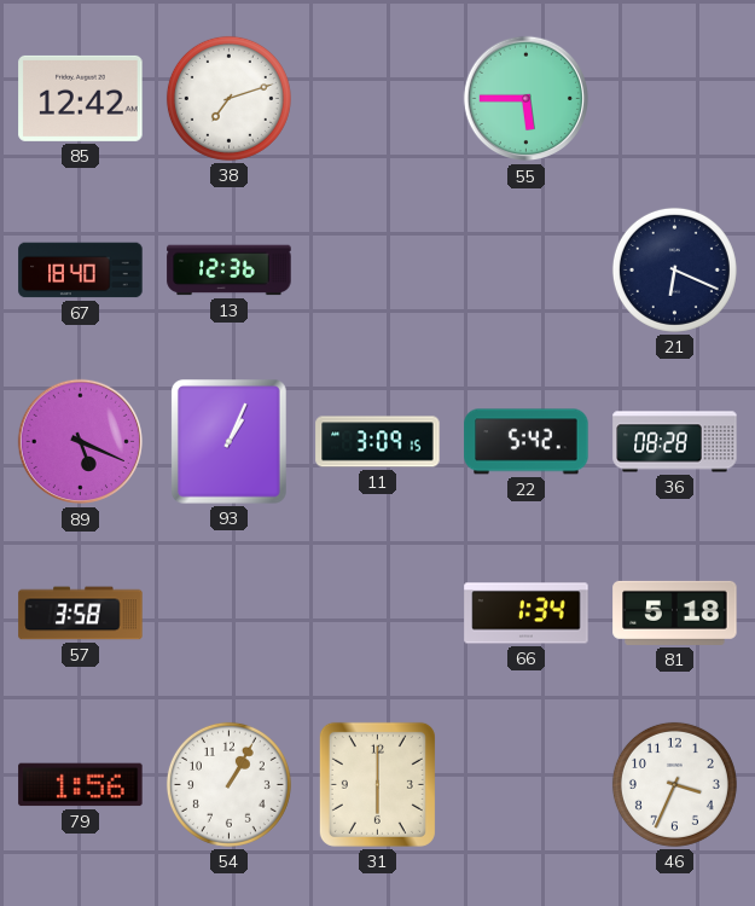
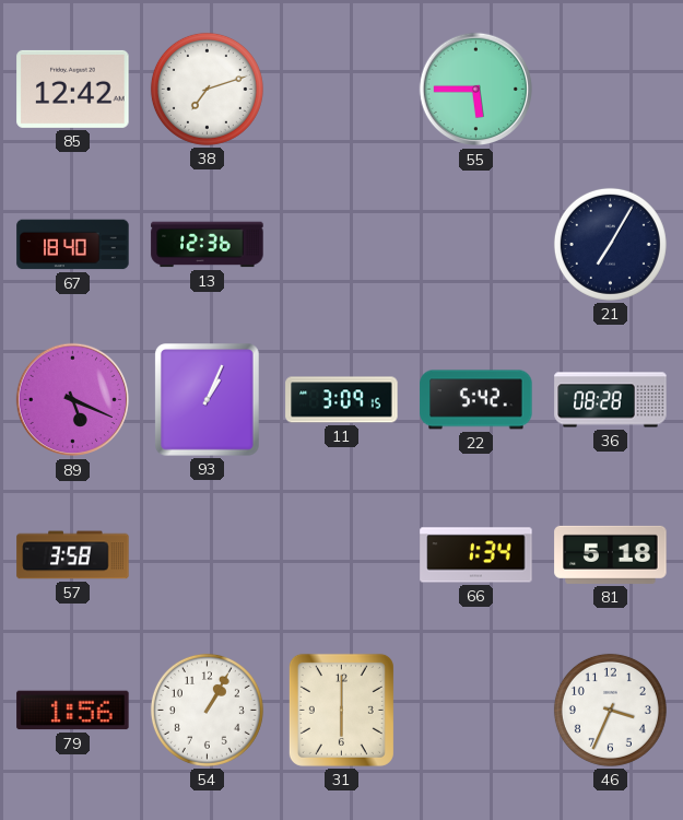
21: 6:19 -> 7:05 (610, 244)
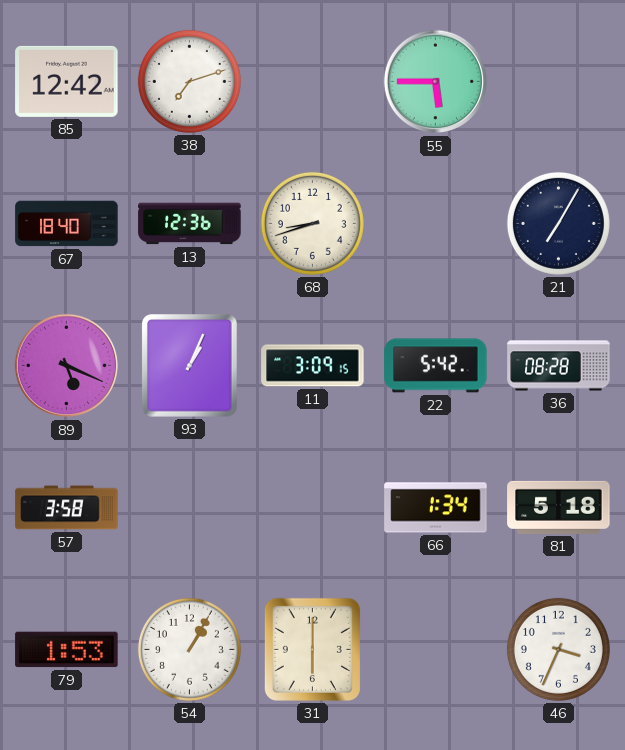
68: none -> 8:42 (312, 223)
79: 1:56 -> 1:53 (67, 650)
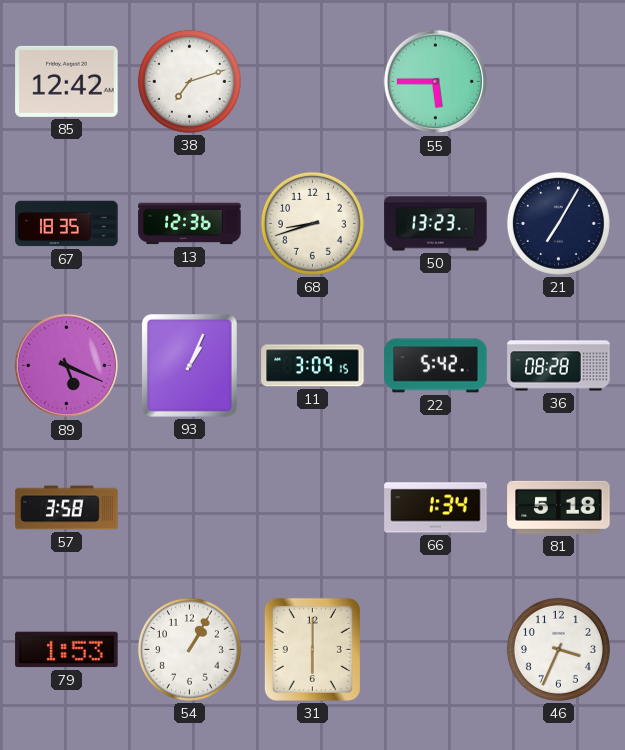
67: 18:40 -> 18:35 (67, 224)
50: none -> 13:23 (436, 224)
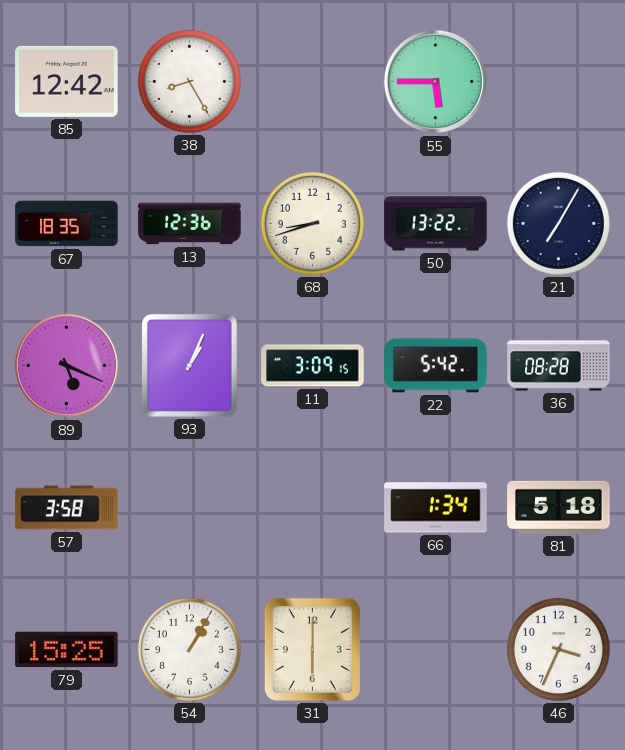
38: 7:12 -> 8:25 (189, 81)
50: 13:23 -> 13:22 (436, 224)
79: 1:53 -> 15:25 (67, 650)
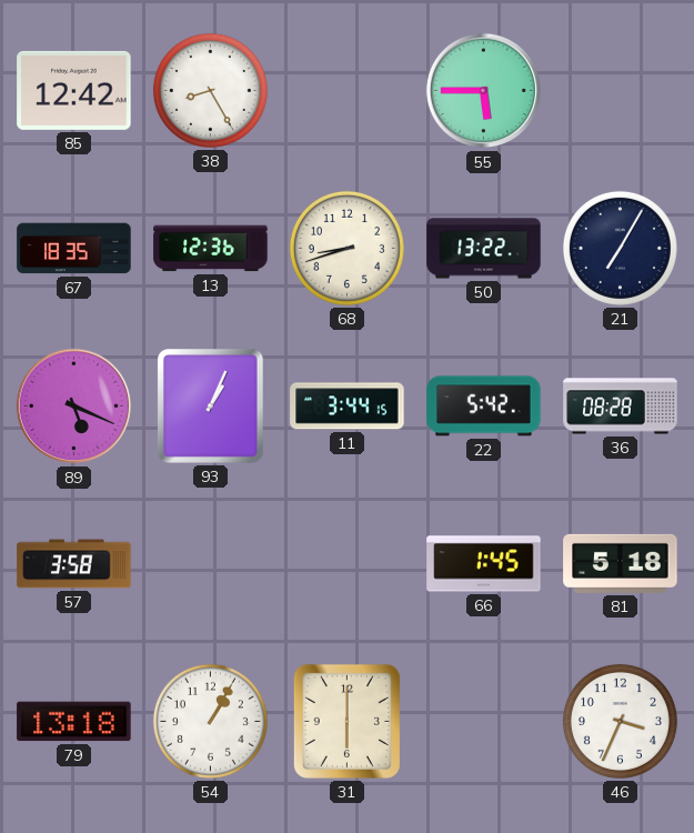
11: 3:09 -> 3:44 (348, 407)
66: 1:34 -> 1:45 (484, 564)
79: 15:25 -> 13:18 (74, 722)
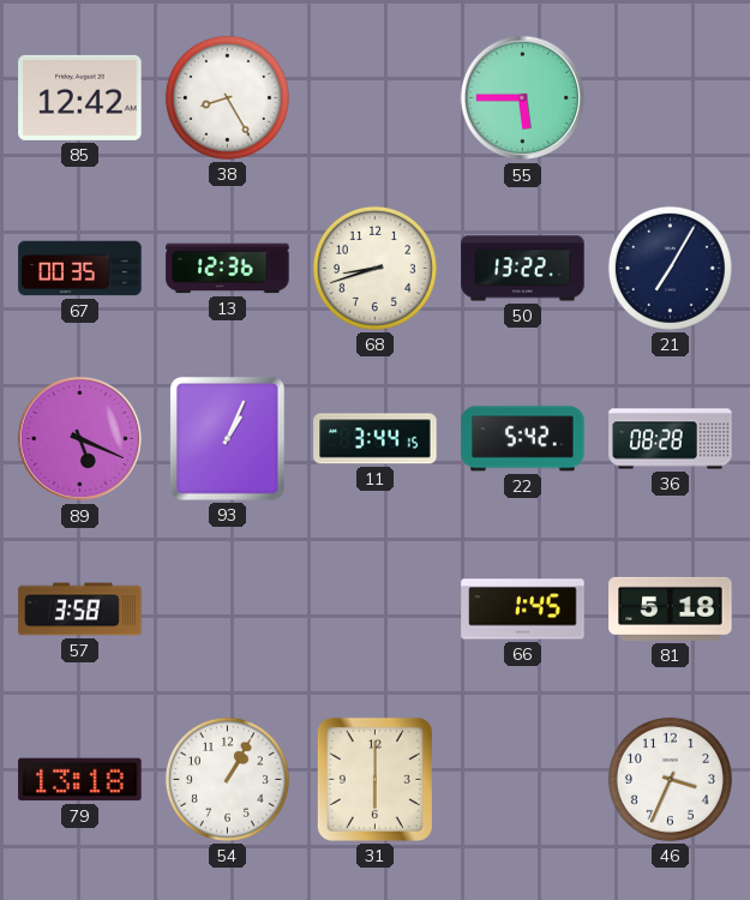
67: 18:35 -> 00:35 (80, 269)
